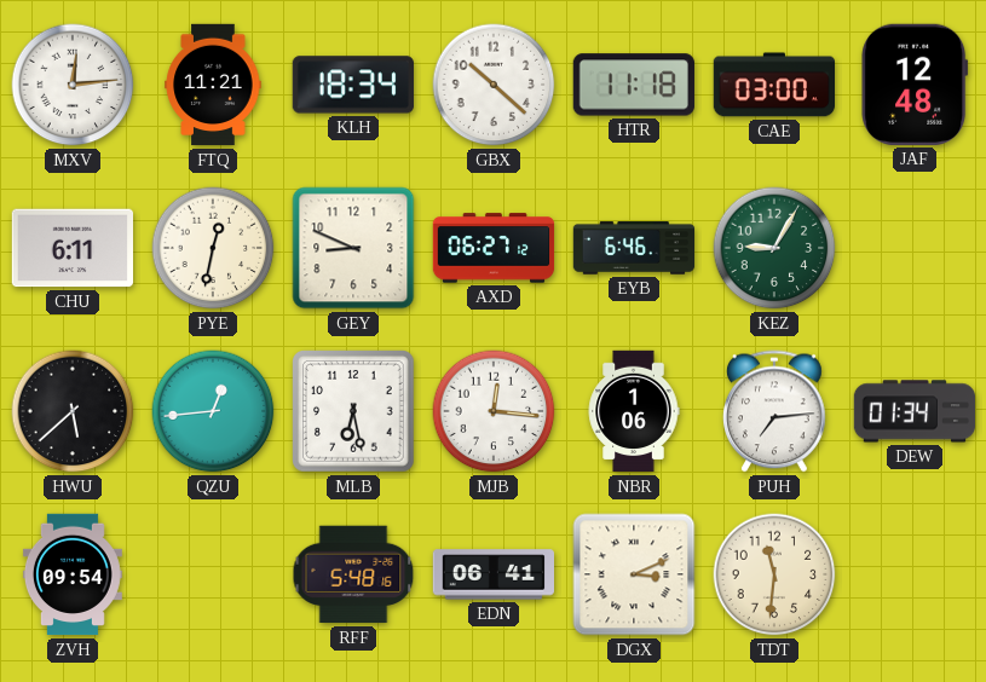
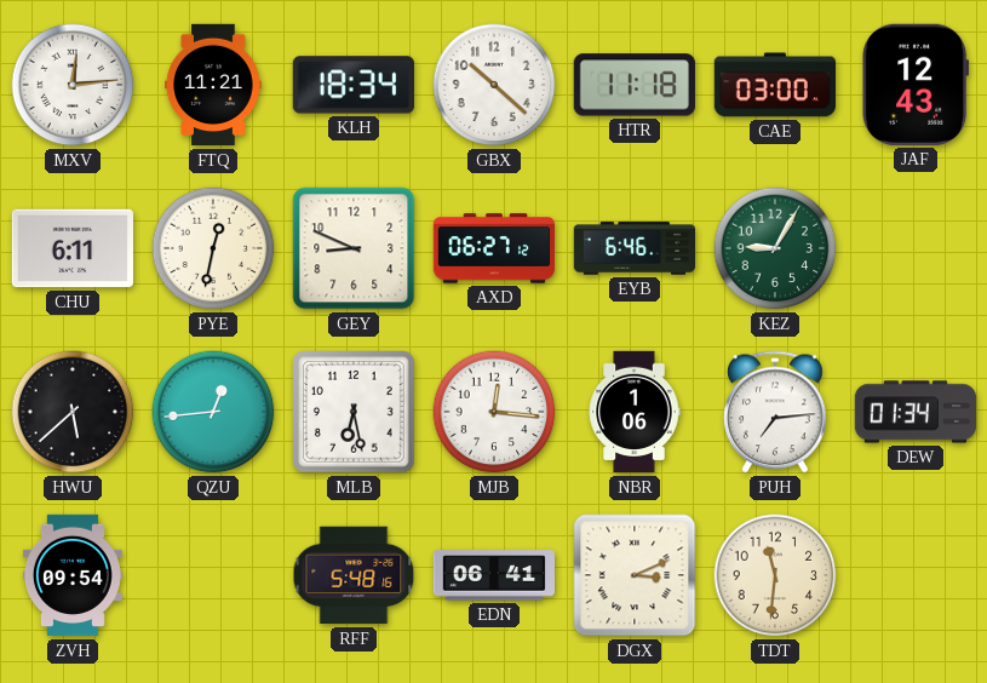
JAF: 12:48 -> 12:43 (916, 85)
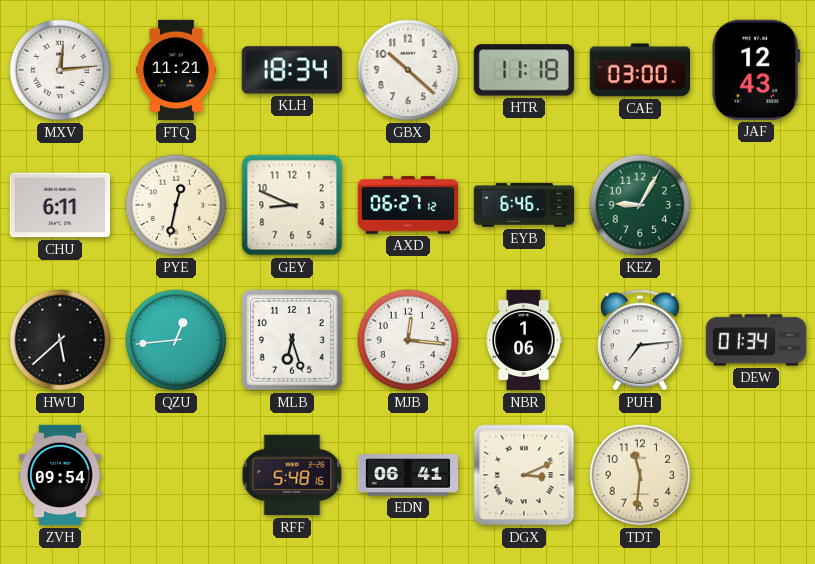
MLB: 6:28 -> 6:27 (293, 341)
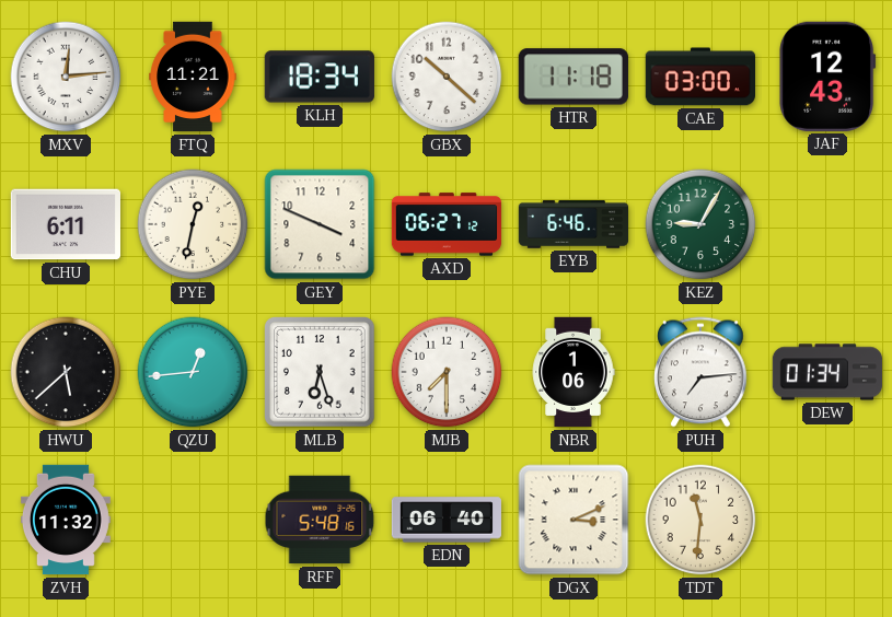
GEY: 8:49 -> 3:49 (320, 224)
MJB: 12:16 -> 7:30 (447, 372)
ZVH: 09:54 -> 11:32 (66, 520)
EDN: 06:41 -> 06:40 (445, 520)
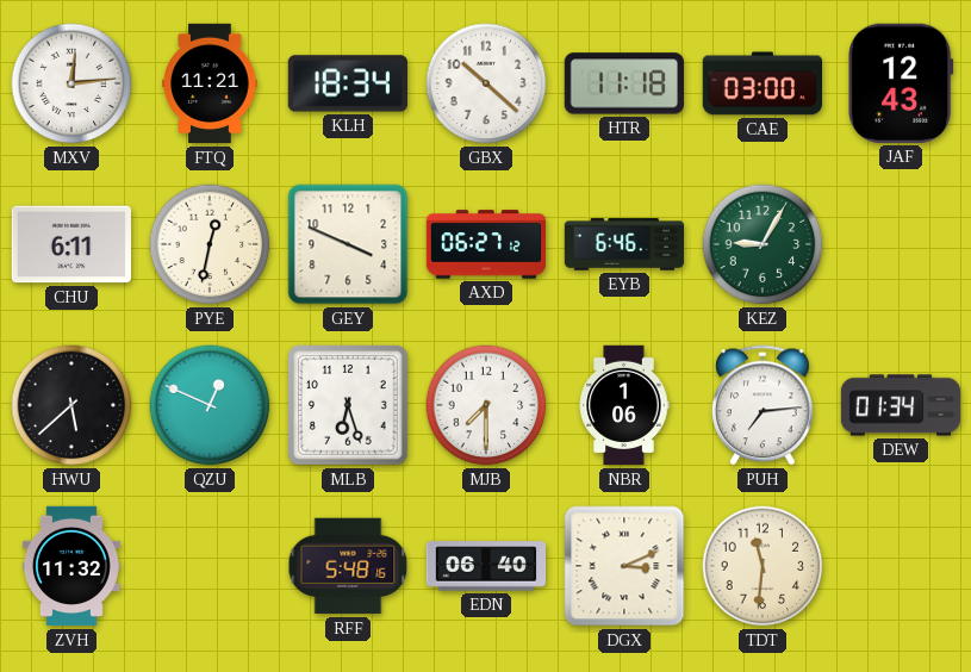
QZU: 12:44 -> 12:49 (210, 405)
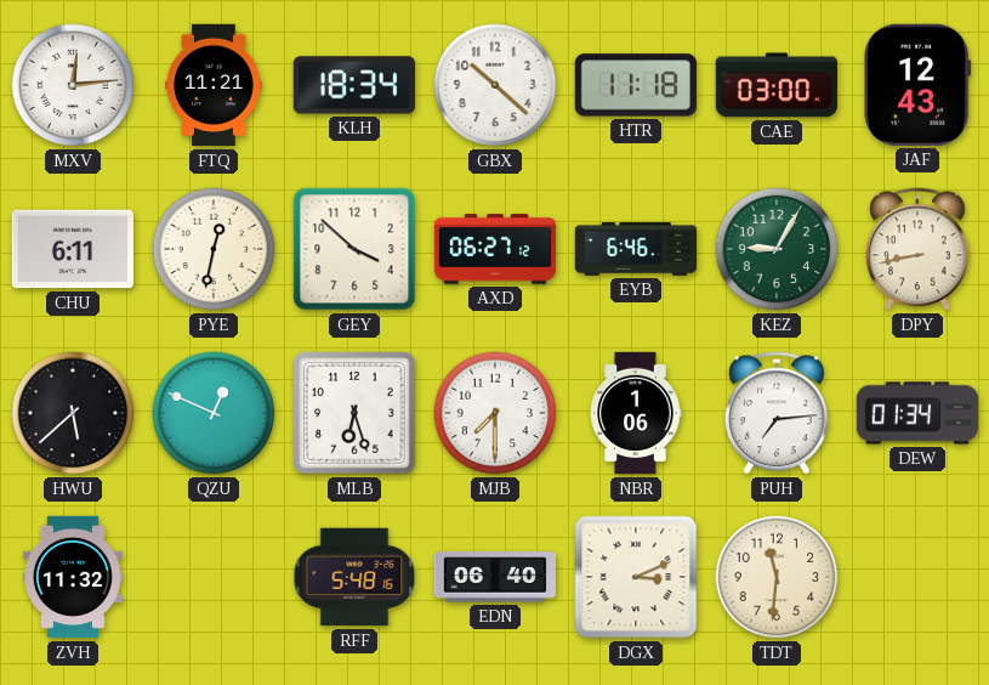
GEY: 3:49 -> 3:52 (354, 249)
DPY: none -> 8:43 (919, 249)
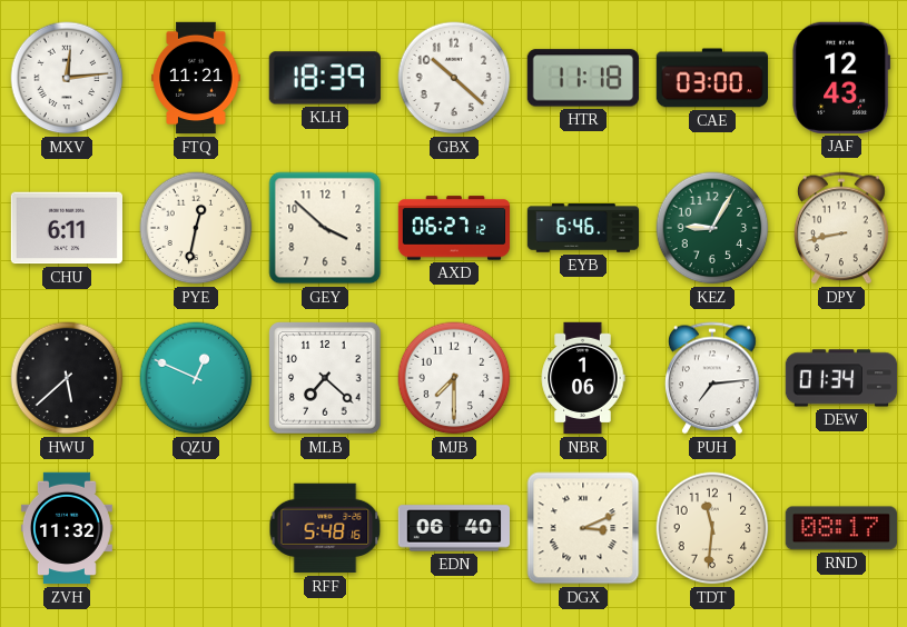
KLH: 18:34 -> 18:39 (325, 78)
MLB: 6:27 -> 7:22 (326, 379)
RND: none -> 08:17 (841, 528)
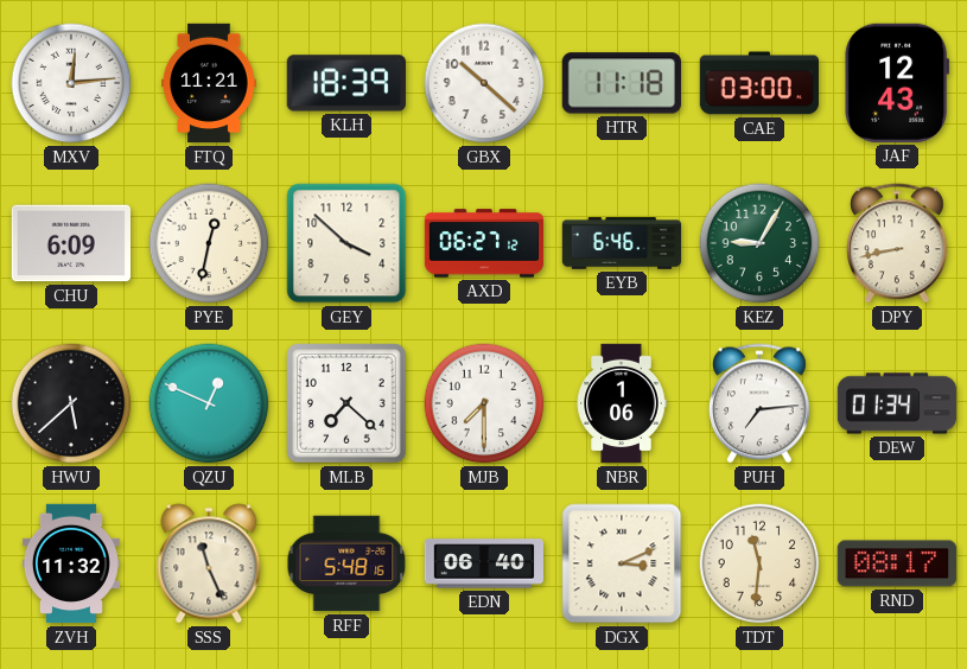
CHU: 6:11 -> 6:09 (70, 243)
SSS: none -> 11:26 (209, 563)
